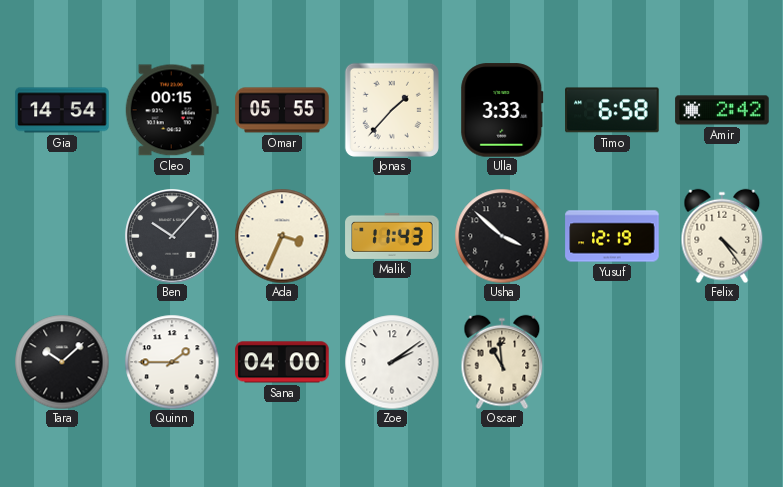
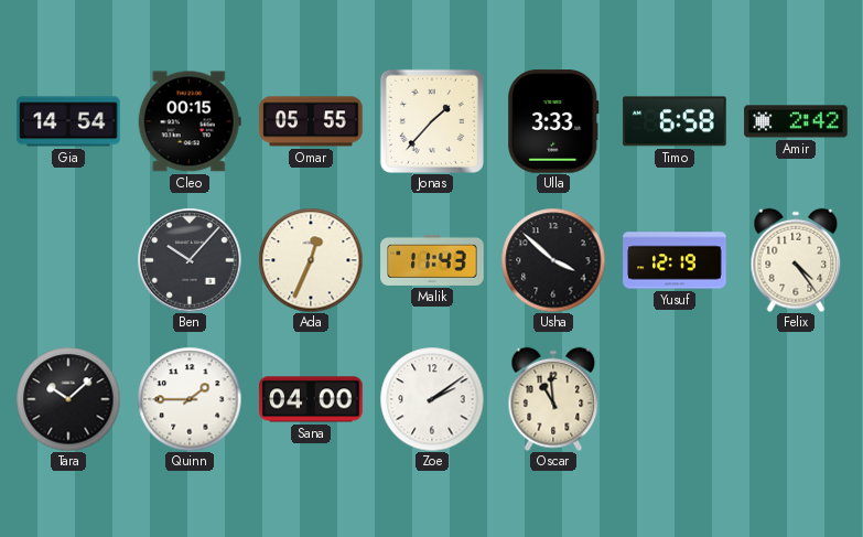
Ada: 3:34 -> 12:34 (311, 260)
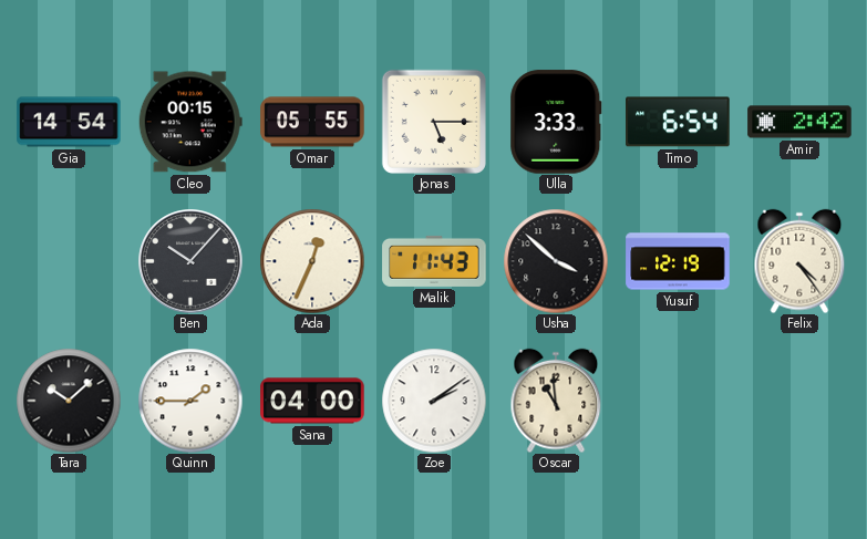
Jonas: 1:37 -> 5:15 (434, 122)
Timo: 6:58 -> 6:54 (678, 122)
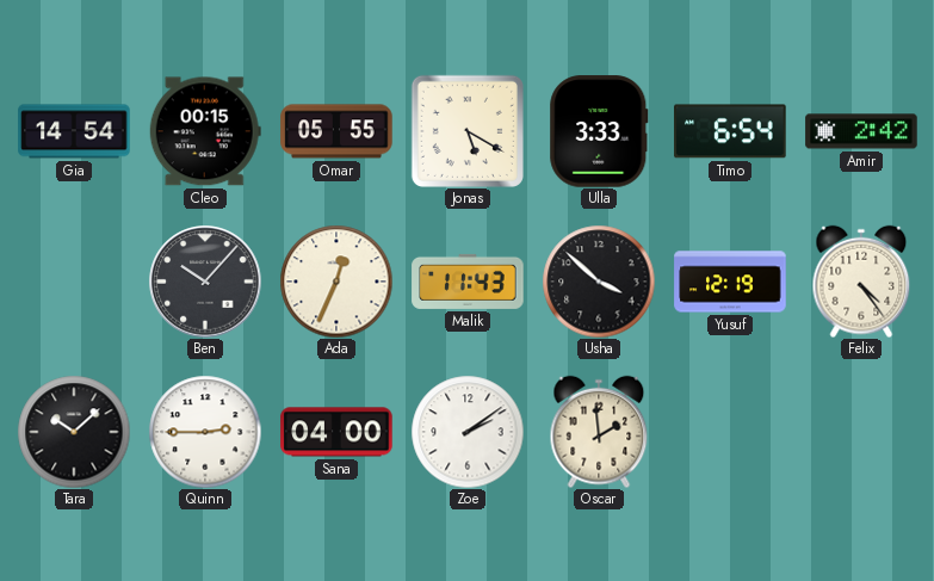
Jonas: 5:15 -> 5:20 (468, 131)
Quinn: 1:45 -> 2:45 (205, 432)
Oscar: 10:59 -> 1:59 (599, 432)
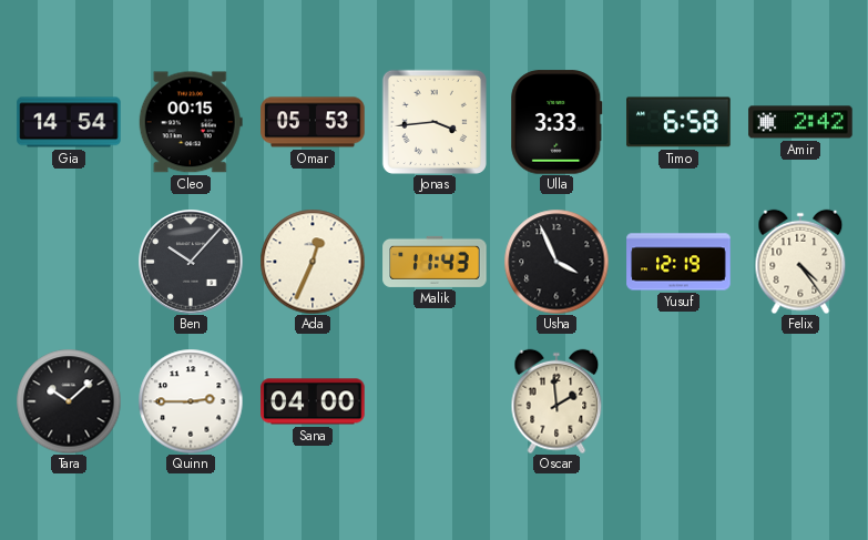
Omar: 05:55 -> 05:53 (313, 122)
Jonas: 5:20 -> 3:44 (435, 122)
Timo: 6:54 -> 6:58 (678, 122)
Usha: 3:52 -> 3:56 (556, 262)
Zoe: 2:09 -> none (468, 432)
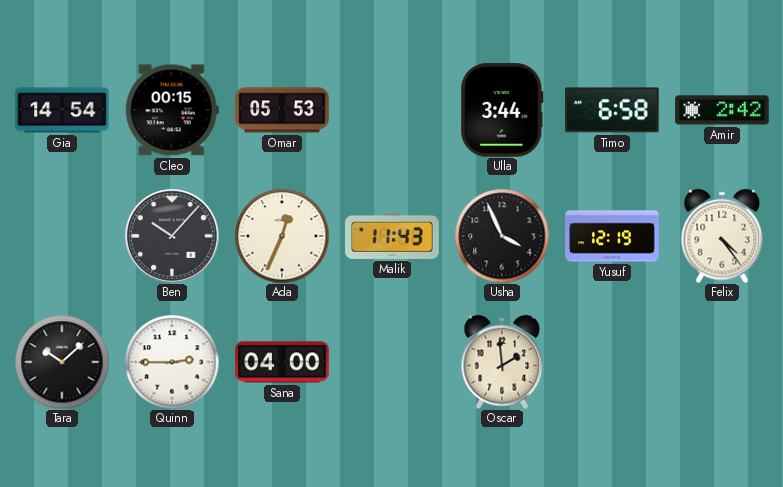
Jonas: 3:44 -> none (435, 122)
Ulla: 3:33 -> 3:44 (502, 110)
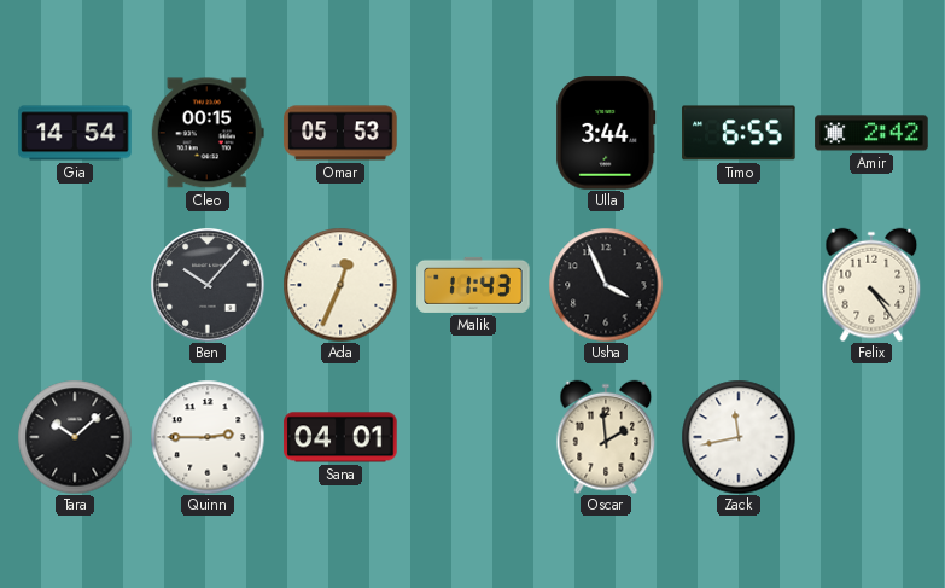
Timo: 6:58 -> 6:55 (739, 133)
Yusuf: 12:19 -> none (612, 236)
Sana: 04:00 -> 04:01 (340, 437)
Zack: none -> 11:43 (739, 437)
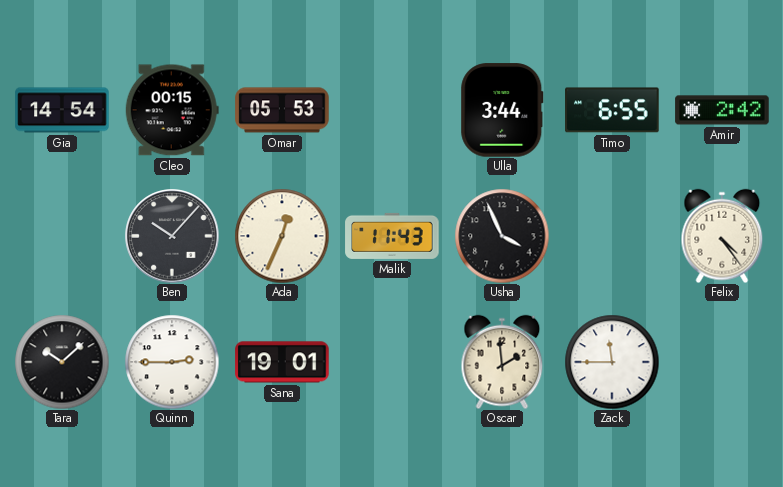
Sana: 04:01 -> 19:01 (282, 362)
Zack: 11:43 -> 11:45 (612, 362)
